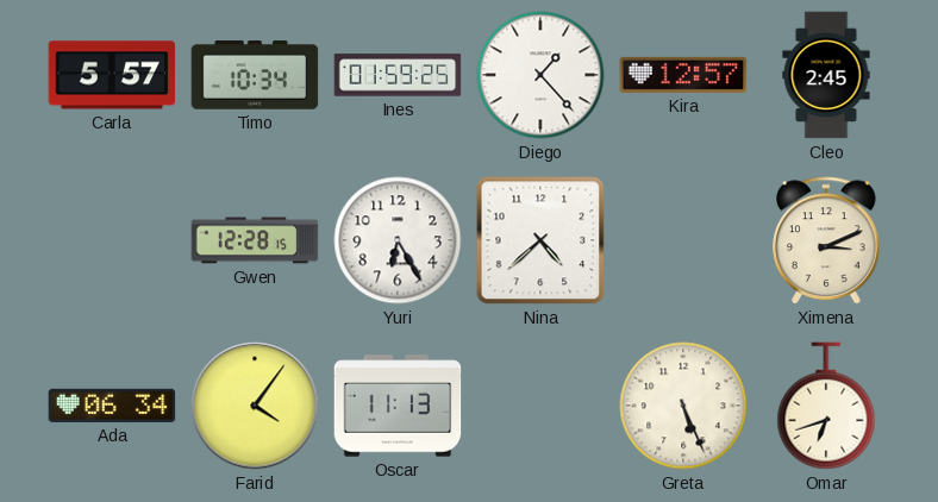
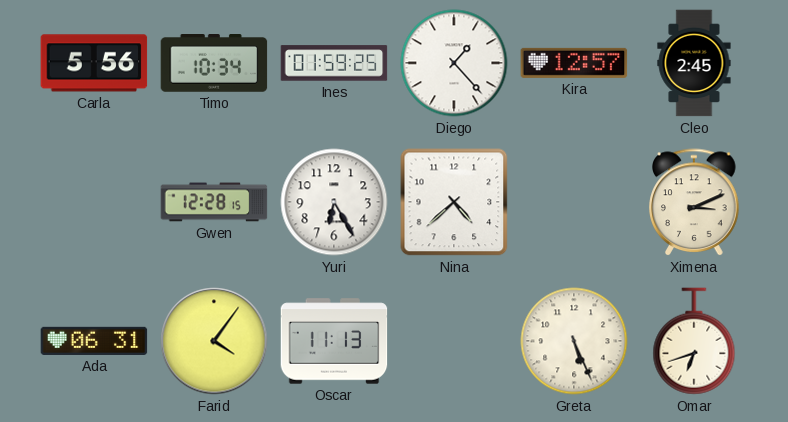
Carla: 5:57 -> 5:56 (94, 63)
Ada: 06:34 -> 06:31 (94, 341)
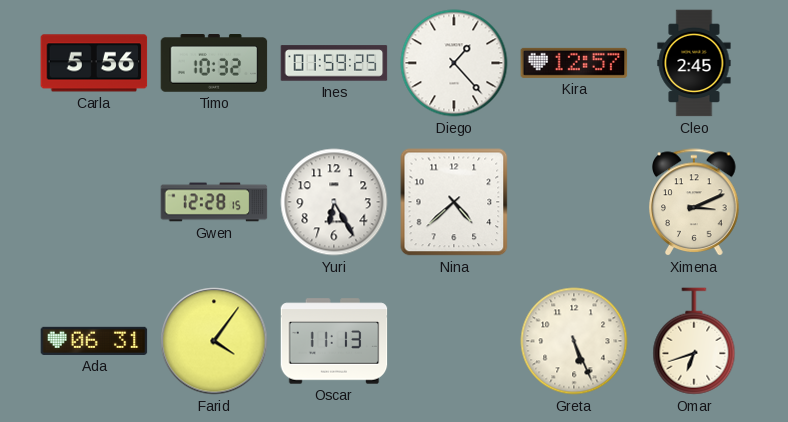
Timo: 10:34 -> 10:32 (214, 64)
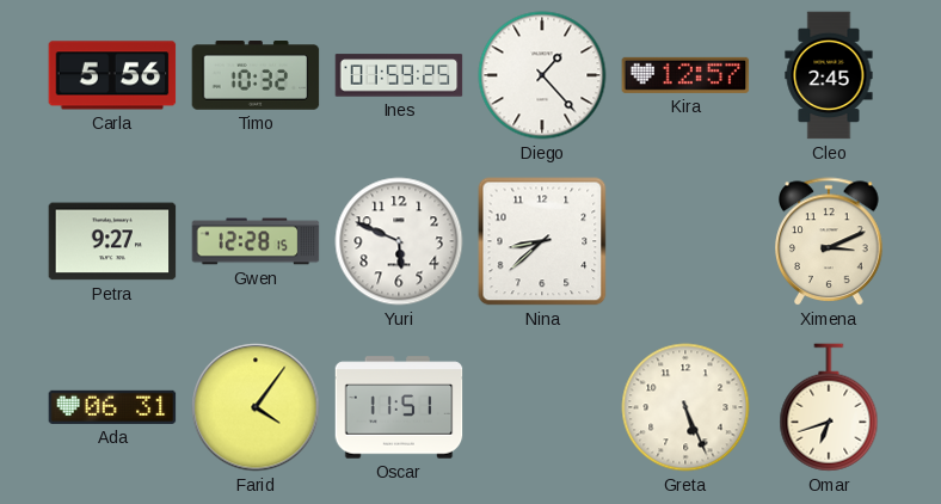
Petra: none -> 9:27 (112, 241)
Yuri: 6:25 -> 5:49 (399, 241)
Nina: 4:38 -> 8:38 (542, 241)
Oscar: 11:13 -> 11:51 (399, 407)
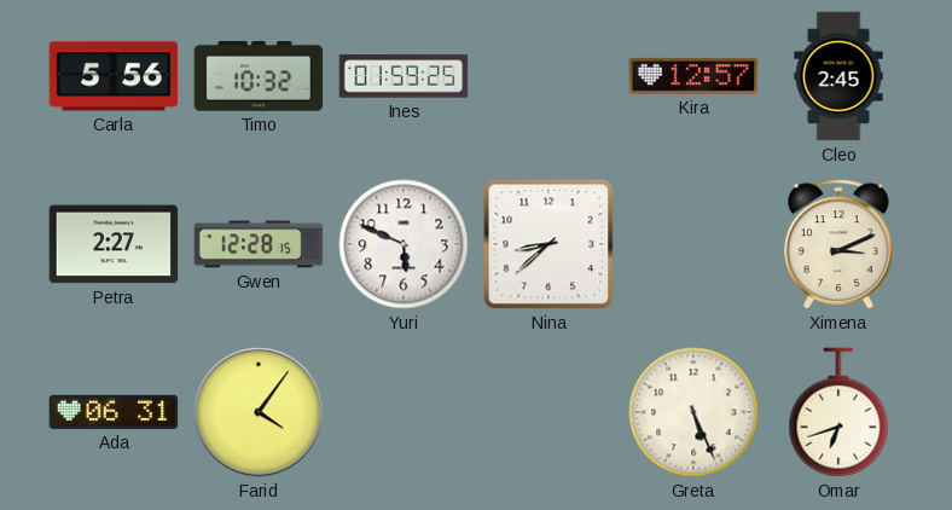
Diego: 1:23 -> none (542, 75)
Petra: 9:27 -> 2:27 (114, 244)
Oscar: 11:51 -> none (399, 407)
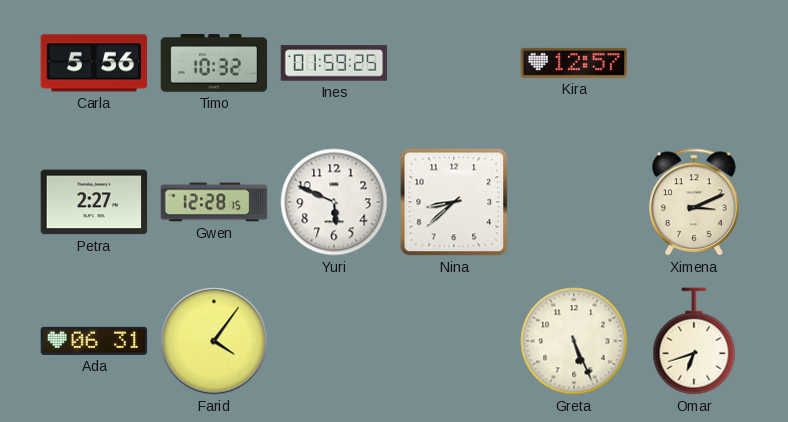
Cleo: 2:45 -> none (838, 76)
